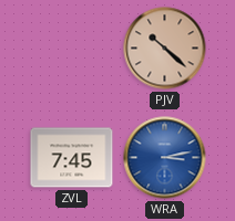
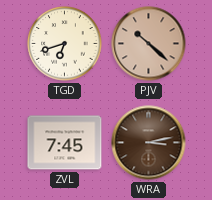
TGD: none -> 6:42 (65, 44)
WRA dial: blue -> brown (149, 143)
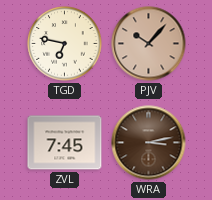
TGD: 6:42 -> 6:47 (65, 44)
PJV: 10:22 -> 10:07 (149, 44)
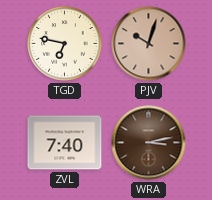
PJV: 10:07 -> 10:03 (149, 44)
ZVL: 7:45 -> 7:40 (65, 143)
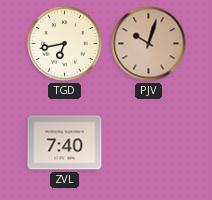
TGD: 6:47 -> 6:43 (65, 44)
WRA: 3:13 -> none (149, 143)
